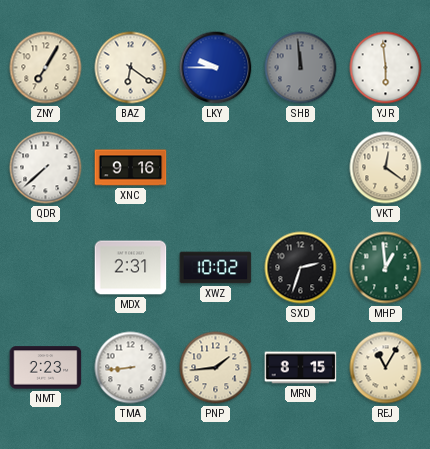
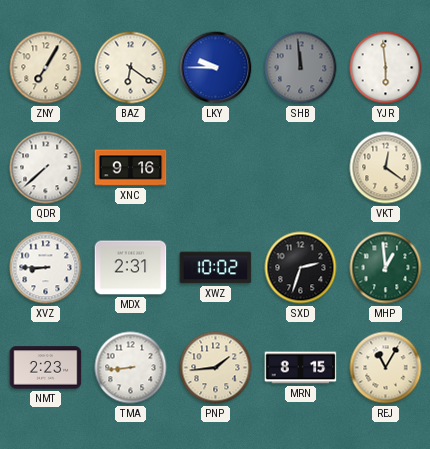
XVZ: none -> 8:45 (46, 268)
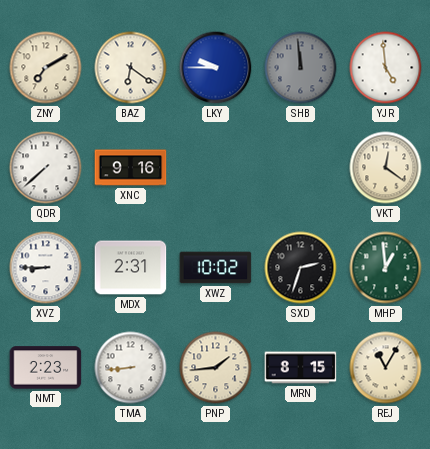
ZNY: 7:05 -> 7:10 (46, 68)
YJR: 5:59 -> 4:59 (386, 68)
